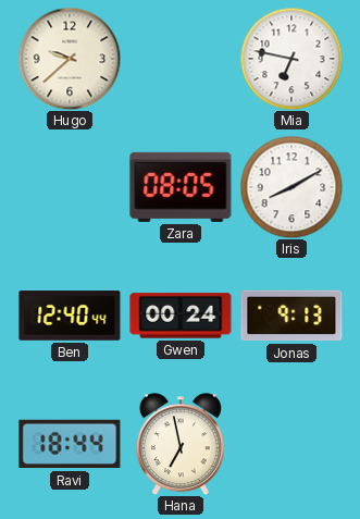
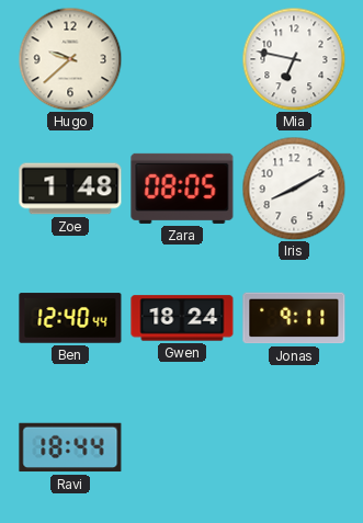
Zoe: none -> 1:48 (70, 189)
Gwen: 00:24 -> 18:24 (182, 318)
Jonas: 9:13 -> 9:11 (294, 318)
Hana: 6:58 -> none (181, 444)
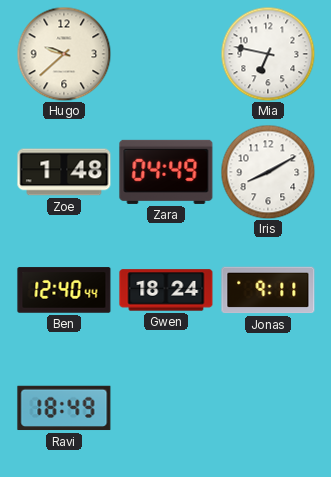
Zara: 08:05 -> 04:49 (166, 172)
Ravi: 18:44 -> 18:49 (64, 408)
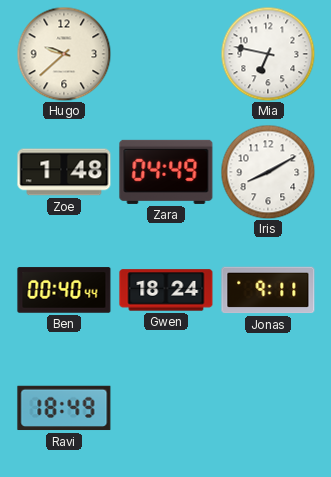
Ben: 12:40 -> 00:40 (64, 290)
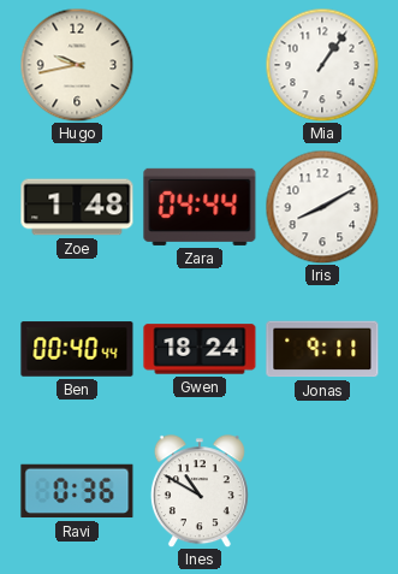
Hugo: 9:38 -> 9:43 (77, 65)
Mia: 6:47 -> 1:06 (322, 65)
Zara: 04:49 -> 04:44 (200, 207)
Ravi: 18:49 -> 0:36 (77, 491)
Ines: none -> 10:50 (200, 491)
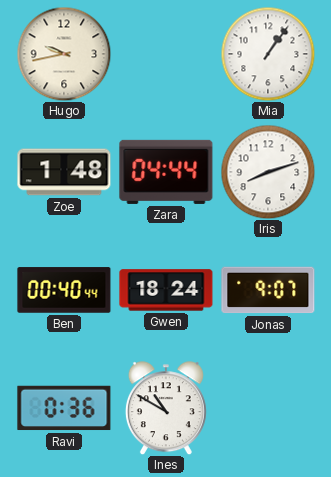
Iris: 8:10 -> 8:12 (268, 172)
Jonas: 9:11 -> 9:07 (268, 290)
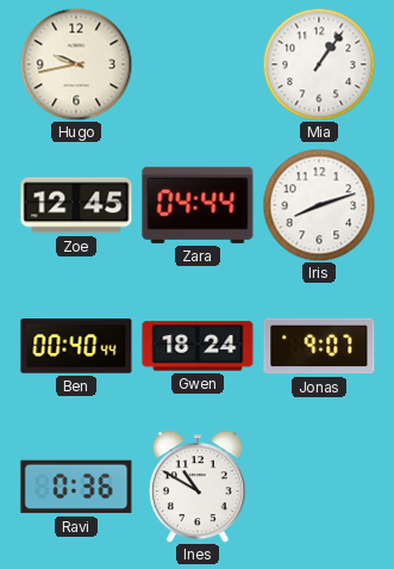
Zoe: 1:48 -> 12:45 (76, 205)
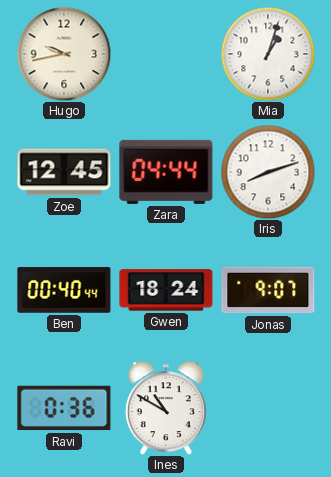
Mia: 1:06 -> 1:03 (268, 54)
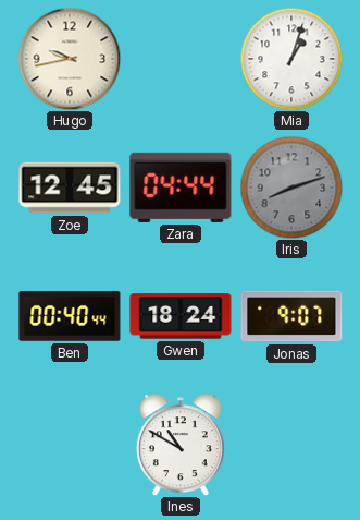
Iris dial: white -> grey (291, 188)
Ravi: 0:36 -> none (64, 408)
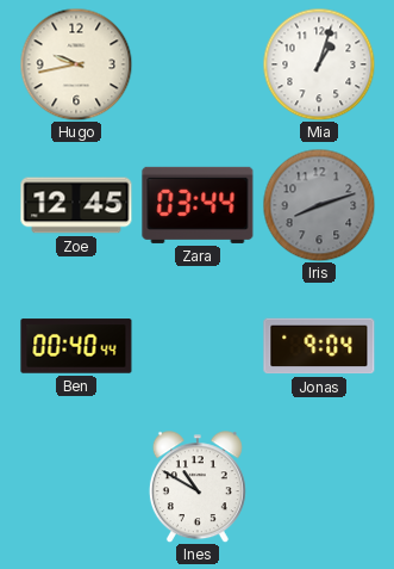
Zara: 04:44 -> 03:44 (198, 205)
Gwen: 18:24 -> none (181, 316)
Jonas: 9:07 -> 9:04 (319, 346)
